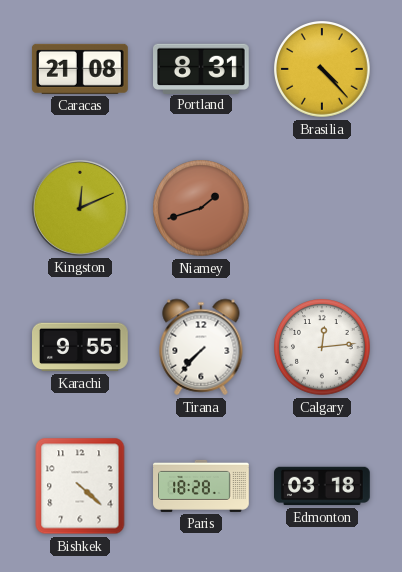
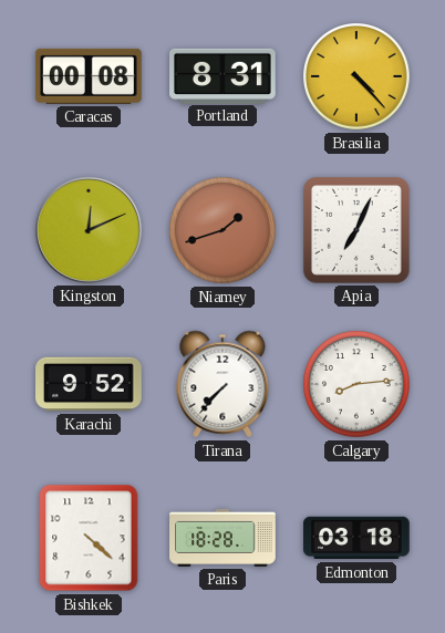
Caracas: 21:08 -> 00:08 (89, 76)
Apia: none -> 7:04 (356, 230)
Karachi: 9:55 -> 9:52 (90, 384)
Calgary: 12:14 -> 8:14 (356, 384)
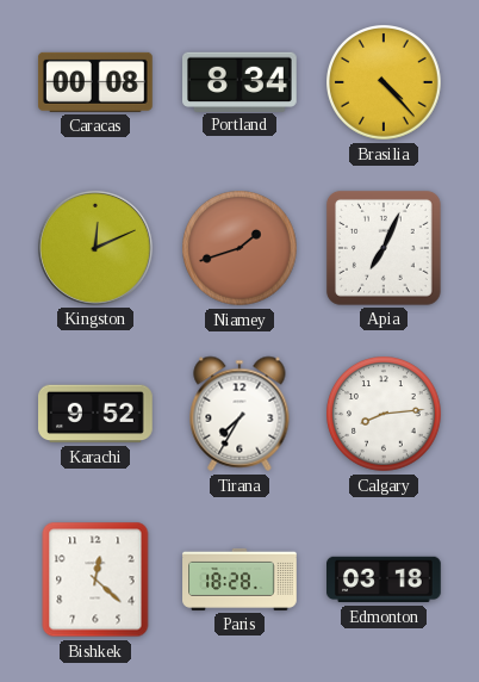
Portland: 8:31 -> 8:34 (241, 81)
Tirana: 7:37 -> 7:35 (240, 414)
Bishkek: 4:22 -> 12:22 (95, 579)
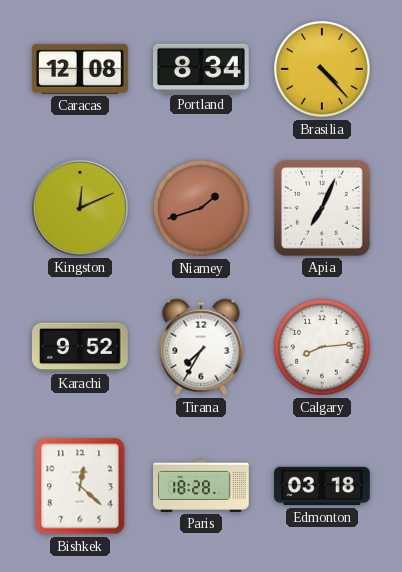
Caracas: 00:08 -> 12:08 (80, 69)
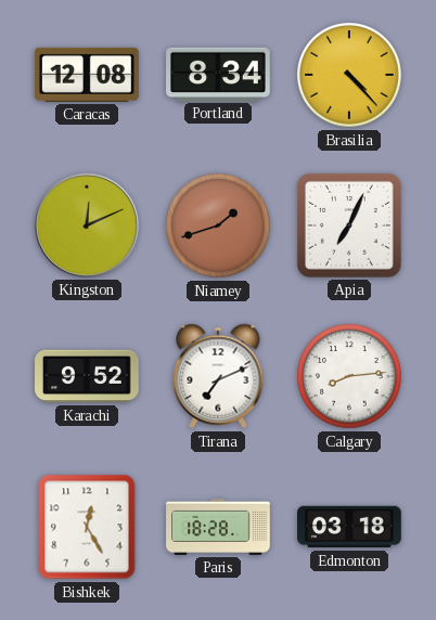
Tirana: 7:35 -> 7:11 (218, 376)
Bishkek: 12:22 -> 12:25 (87, 527)
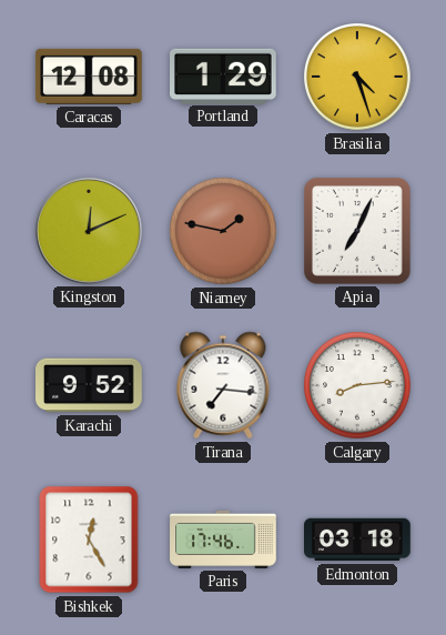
Portland: 8:34 -> 1:29 (224, 75)
Brasilia: 4:23 -> 4:27 (357, 77)
Niamey: 1:42 -> 1:47 (223, 231)
Tirana: 7:11 -> 7:16 (223, 385)
Paris: 18:28 -> 17:46 (223, 540)
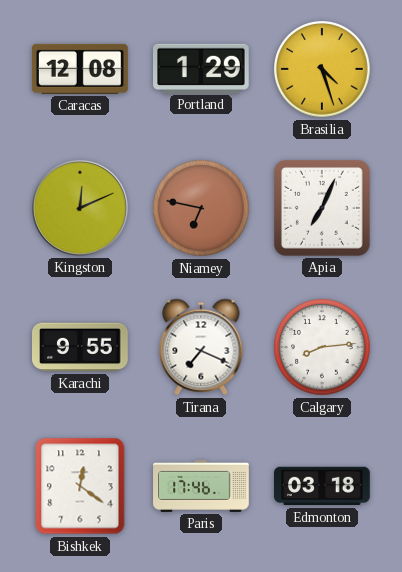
Niamey: 1:47 -> 6:47 (201, 208)
Karachi: 9:52 -> 9:55 (81, 347)
Tirana: 7:16 -> 7:19 (201, 347)
Bishkek: 12:25 -> 12:21 (80, 486)
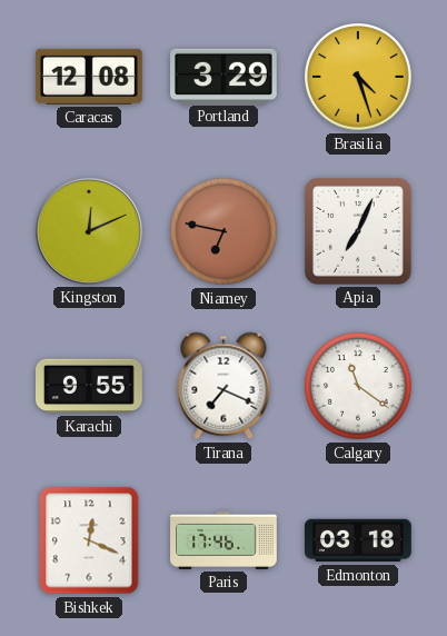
Portland: 1:29 -> 3:29 (225, 76)
Calgary: 8:14 -> 11:21 (358, 386)
Bishkek: 12:21 -> 12:19 (89, 540)
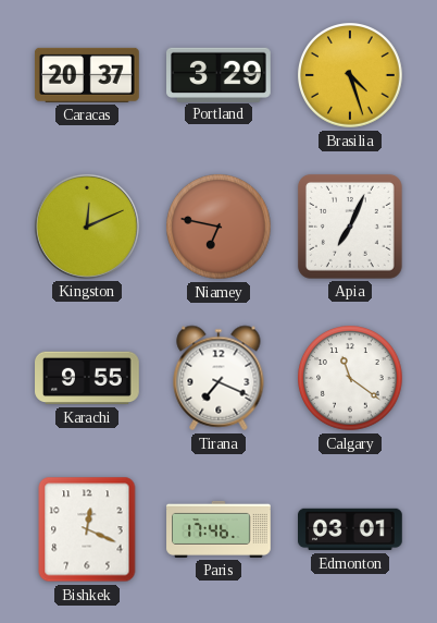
Caracas: 12:08 -> 20:37 (87, 75)
Edmonton: 03:18 -> 03:01 (351, 529)
